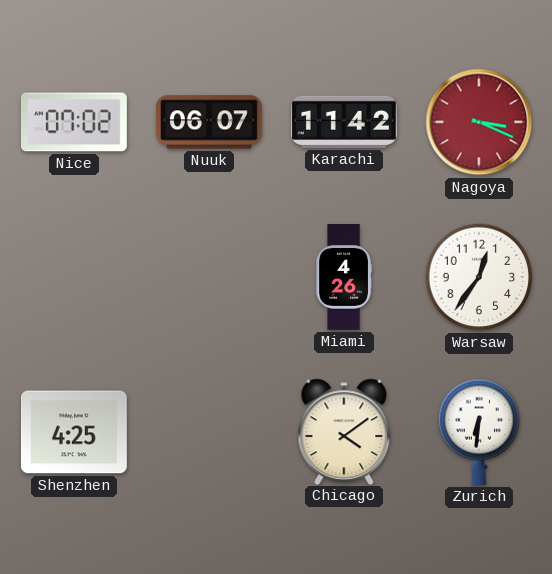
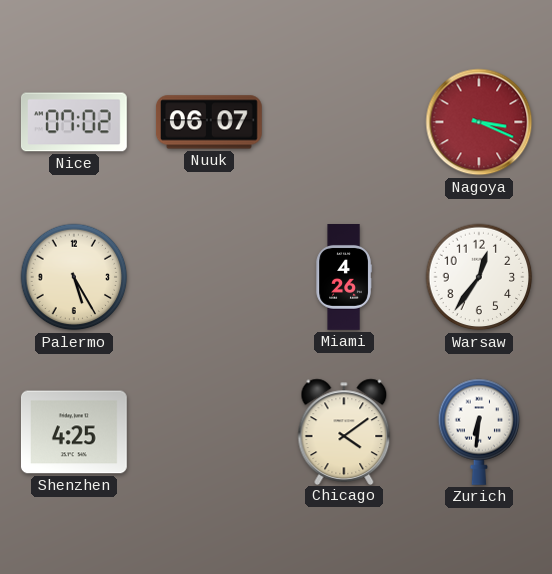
Karachi: 11:42 -> none (344, 122)
Palermo: none -> 5:25 (74, 277)
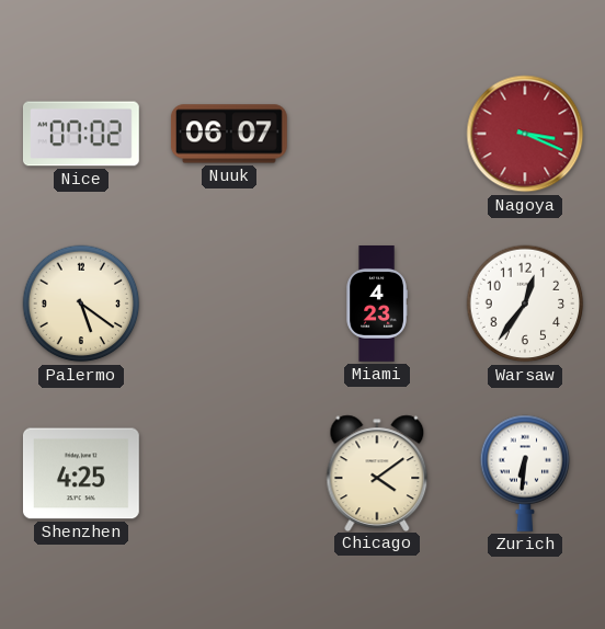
Palermo: 5:25 -> 5:21 (81, 304)
Miami: 4:26 -> 4:23 (377, 305)
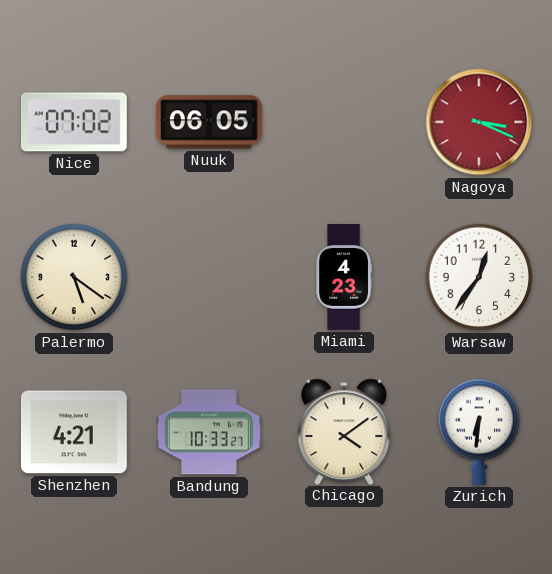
Nuuk: 06:07 -> 06:05 (209, 122)
Shenzhen: 4:25 -> 4:21 (74, 432)
Bandung: none -> 10:33 (209, 432)
